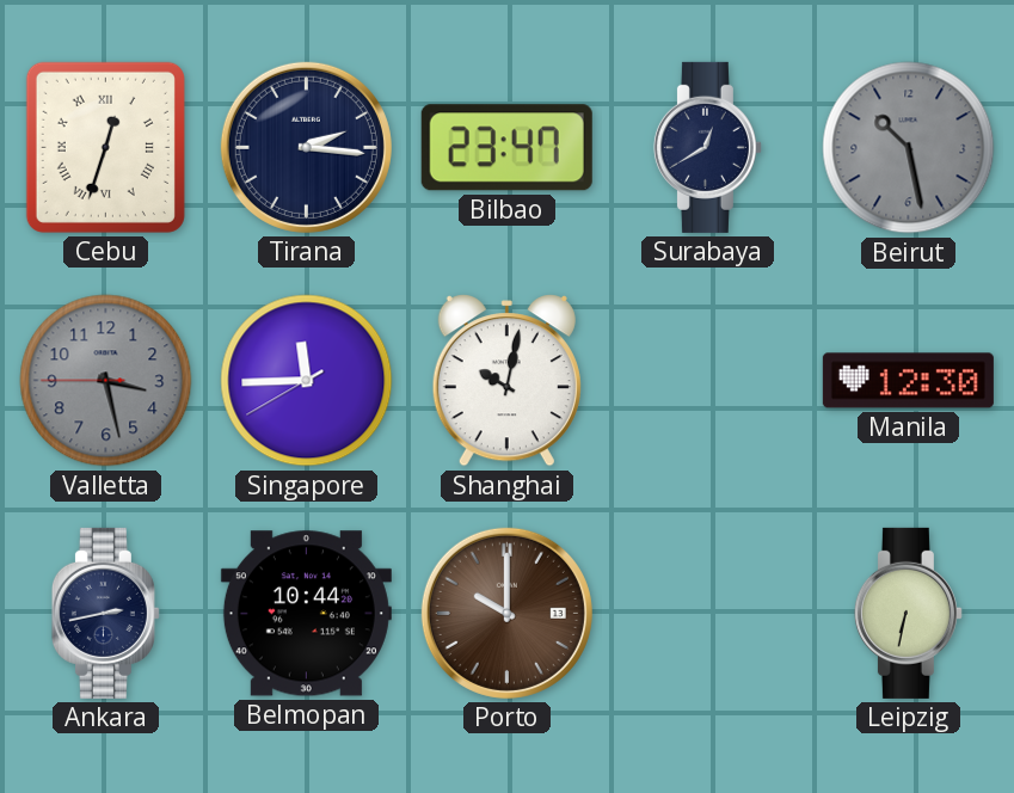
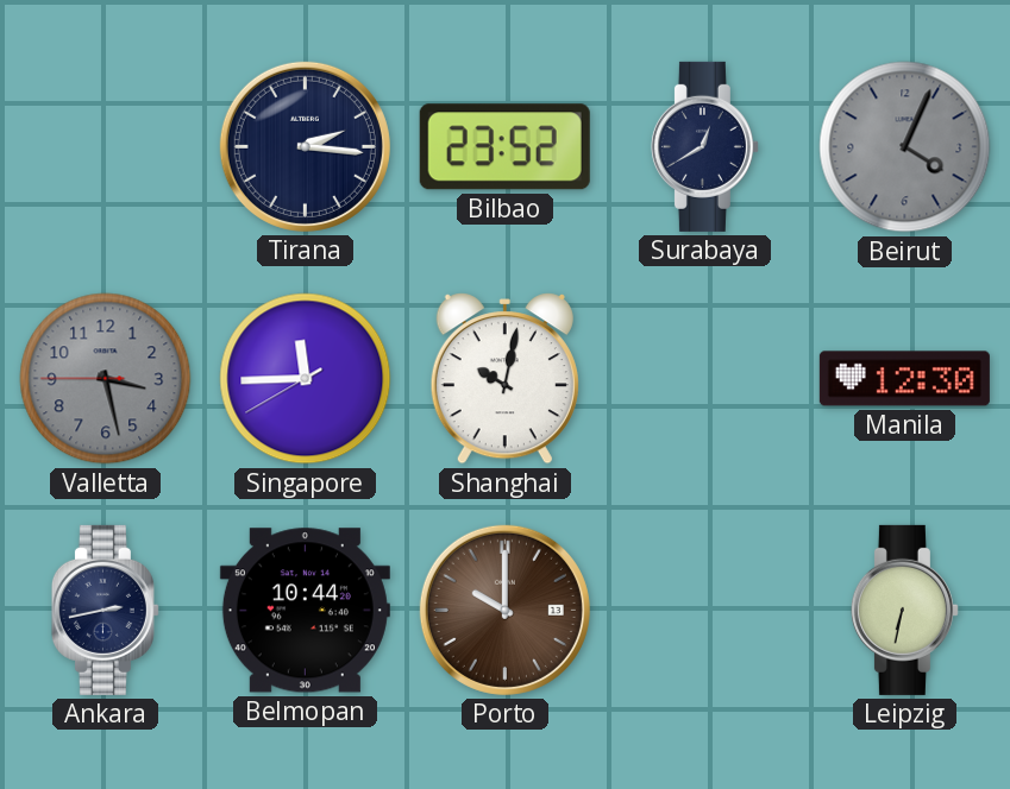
Cebu: 12:33 -> none (105, 147)
Bilbao: 23:47 -> 23:52 (504, 147)
Beirut: 10:28 -> 4:04 (905, 147)
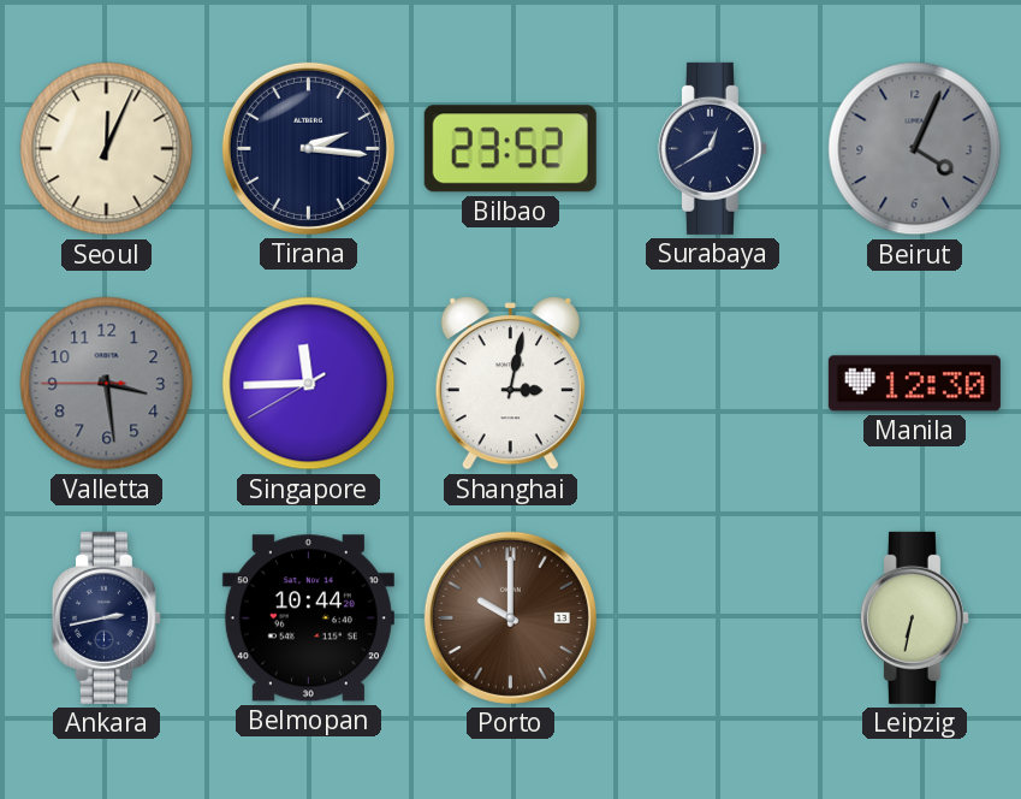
Seoul: none -> 12:04 (107, 149)
Valletta: 3:27 -> 3:28 (107, 384)
Shanghai: 10:02 -> 3:02 (510, 384)
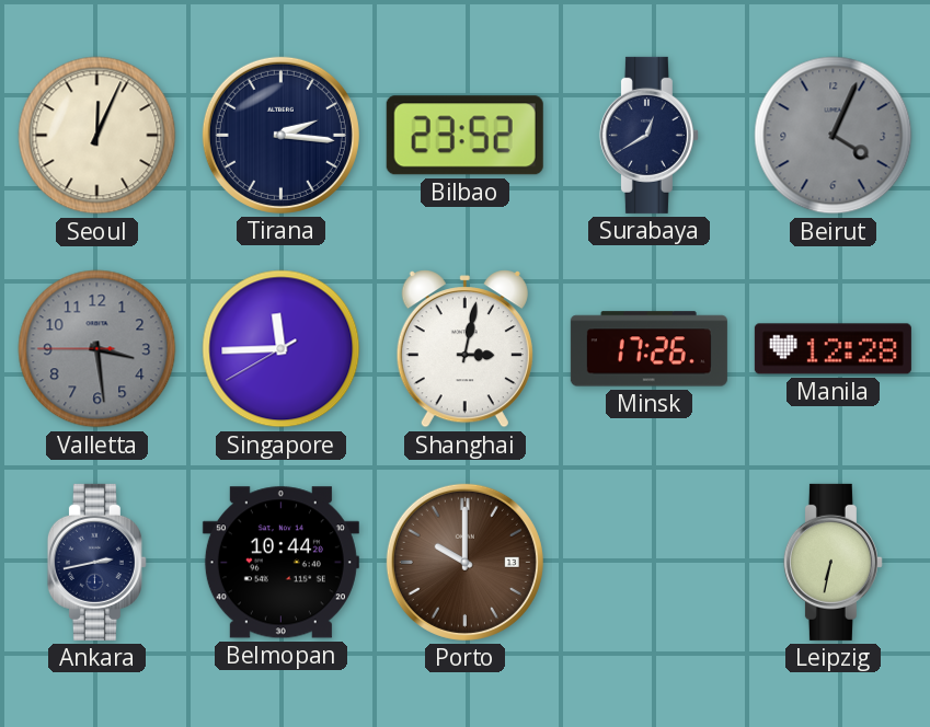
Minsk: none -> 17:26 (648, 349)
Manila: 12:30 -> 12:28 (833, 349)
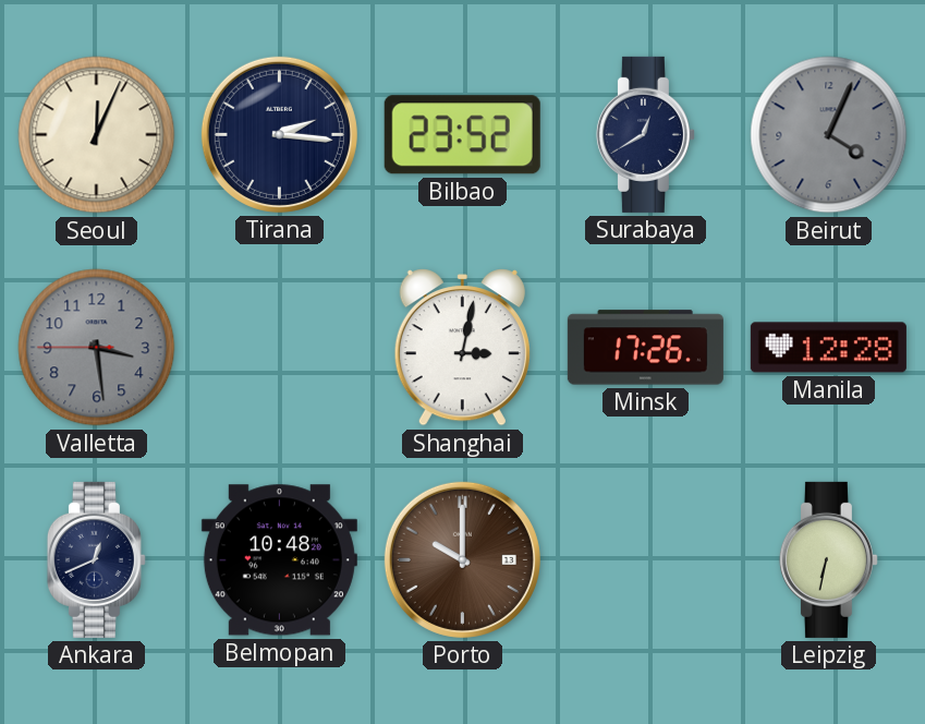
Singapore: 11:44 -> none (282, 349)
Ankara: 2:43 -> 12:41 (96, 559)
Belmopan: 10:44 -> 10:48 (279, 560)
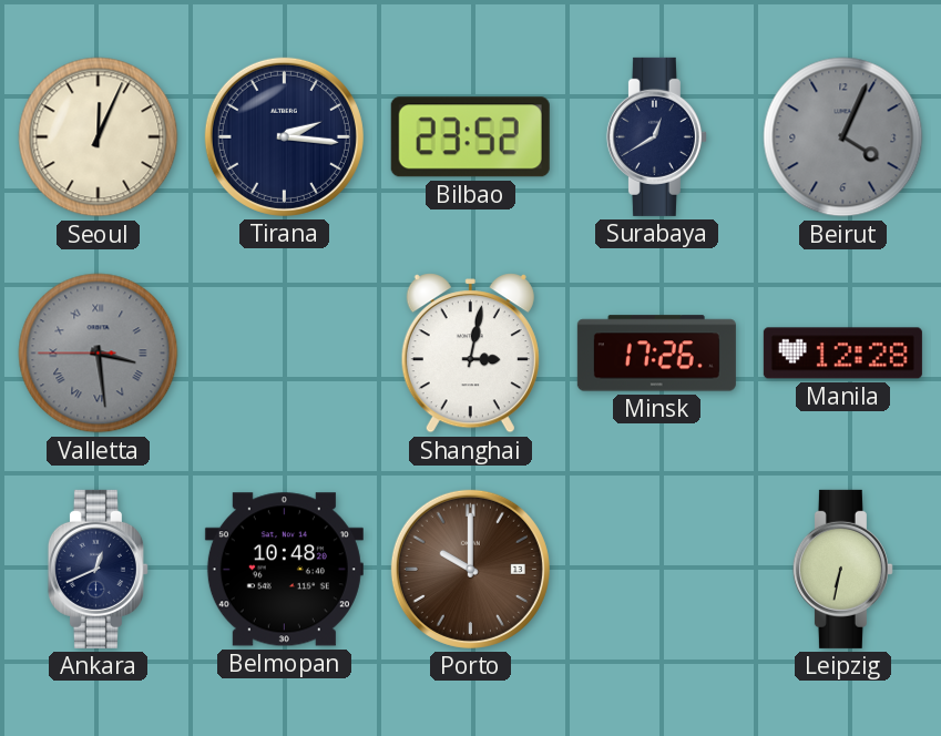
Valletta numerals: Arabic -> Roman (99, 354)
